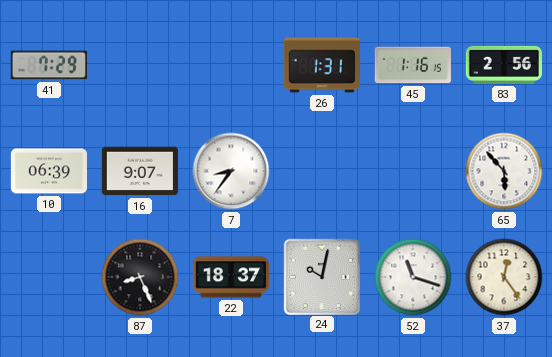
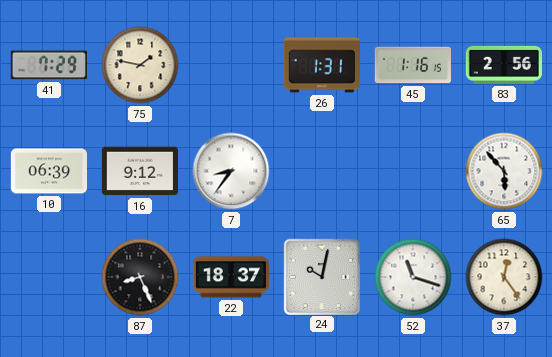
75: none -> 1:47 (140, 65)
16: 9:07 -> 9:12 (140, 171)
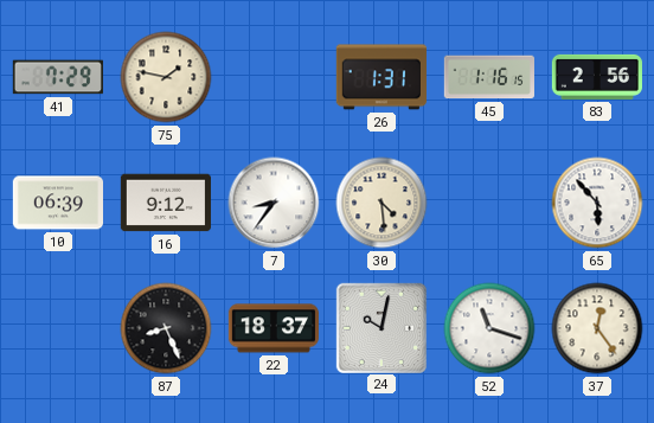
30: none -> 4:29 (381, 203)
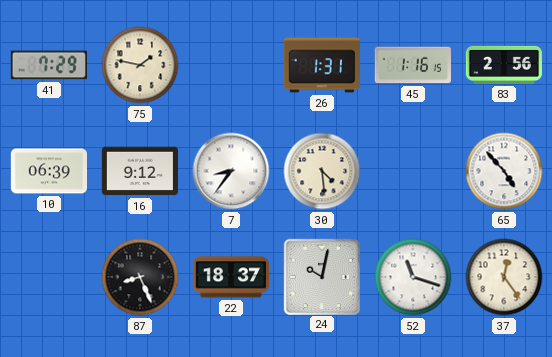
65: 5:53 -> 4:53 (504, 171)
